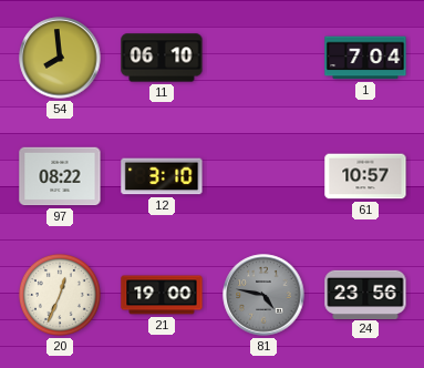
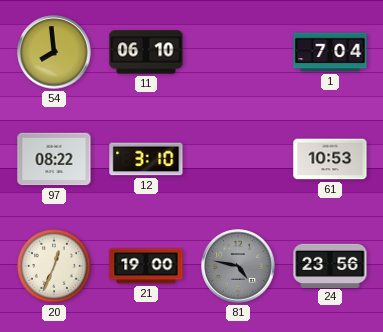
61: 10:57 -> 10:53 (330, 159)
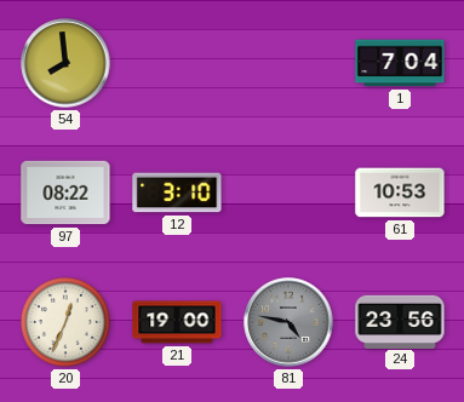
11: 06:10 -> none (146, 52)
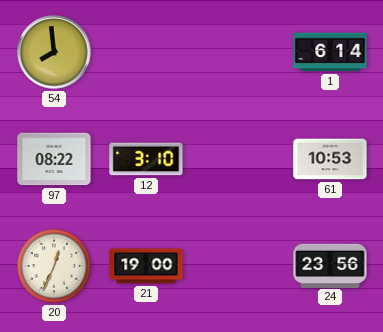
1: 7:04 -> 6:14 (330, 52)
81: 4:47 -> none (288, 322)
